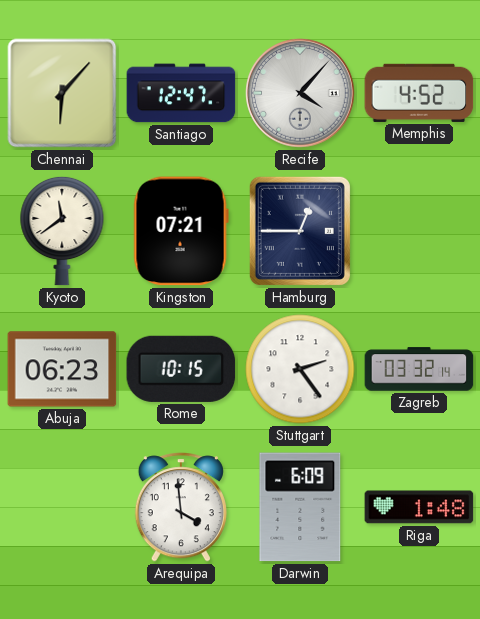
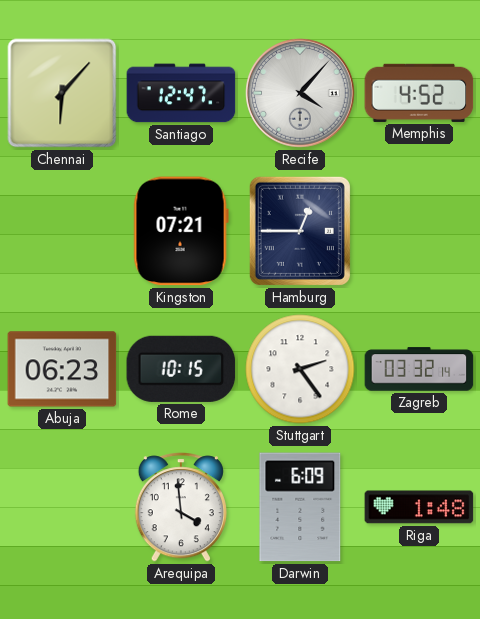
Kyoto: 11:39 -> none (62, 231)
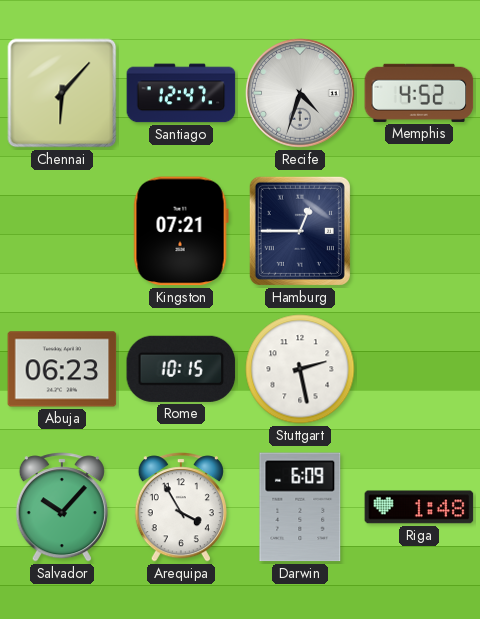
Recife: 4:07 -> 4:33 (300, 93)
Stuttgart: 2:24 -> 2:28 (300, 369)
Zagreb: 03:32 -> none (419, 369)
Salvador: none -> 10:07 (62, 507)
Arequipa: 3:59 -> 3:55 (181, 507)
